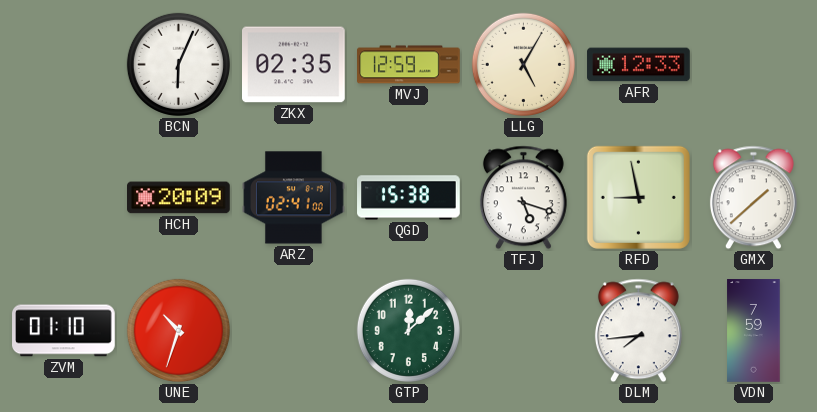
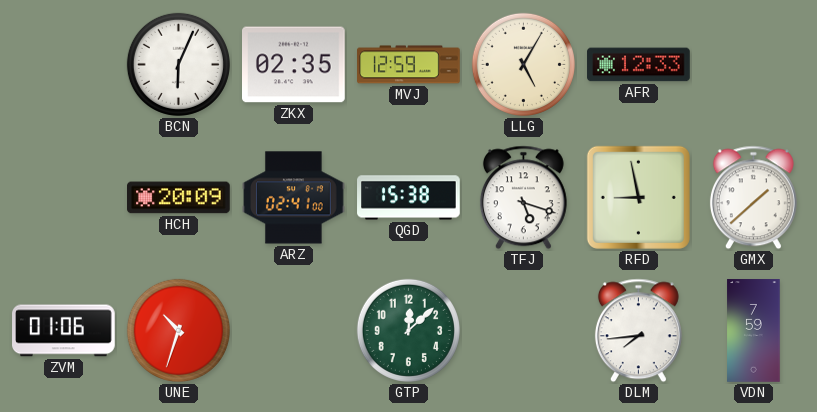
ZVM: 01:10 -> 01:06 (64, 331)
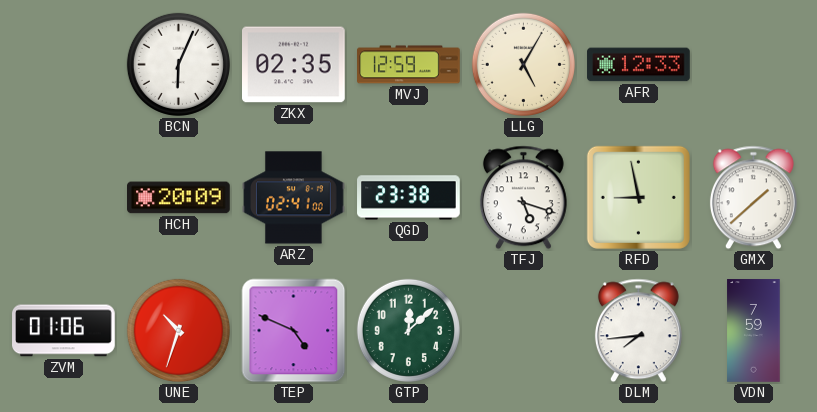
QGD: 15:38 -> 23:38 (409, 198)
TEP: none -> 4:49 (294, 331)
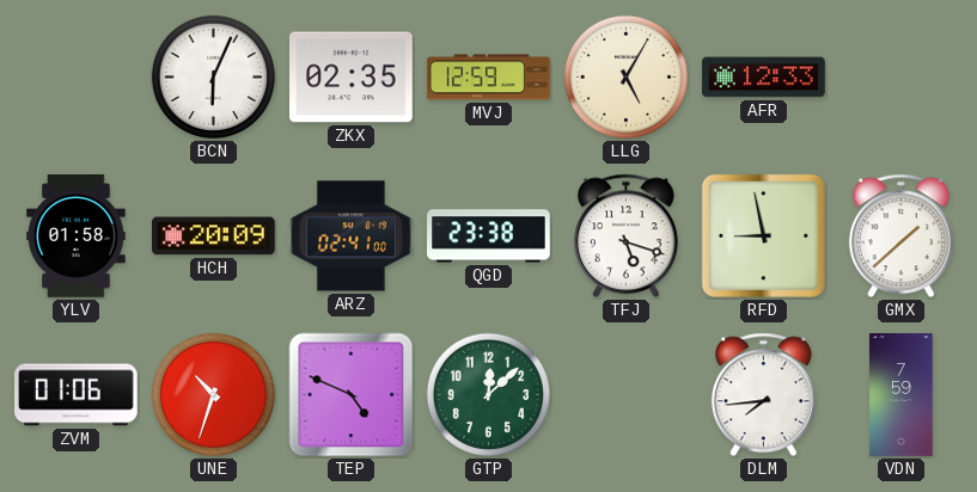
YLV: none -> 01:58 (77, 236)
